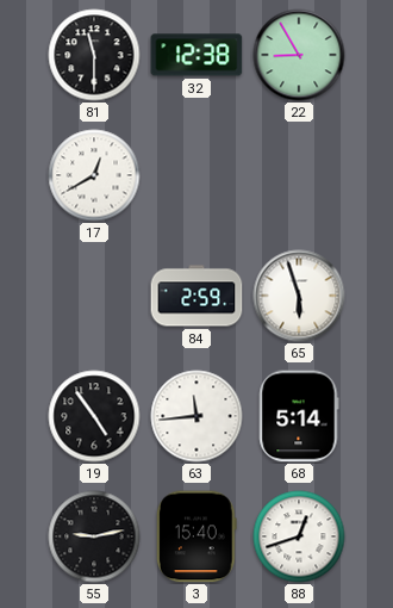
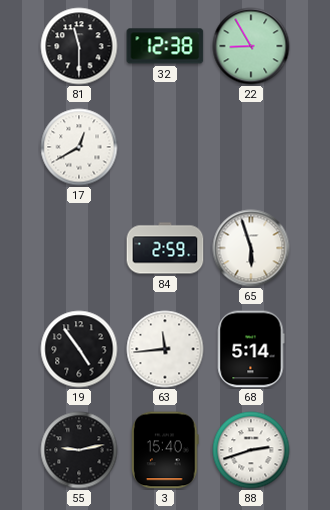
88: 12:42 -> 2:42 (251, 450)
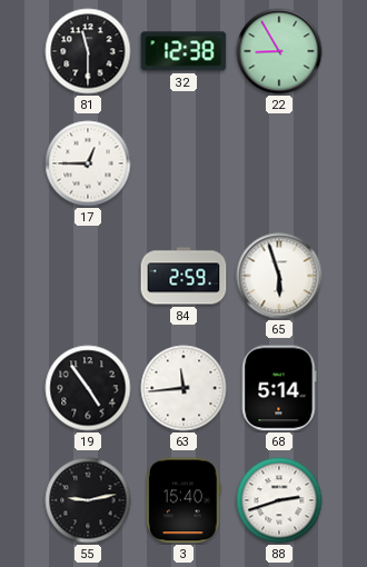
17: 12:40 -> 12:45 (88, 163)
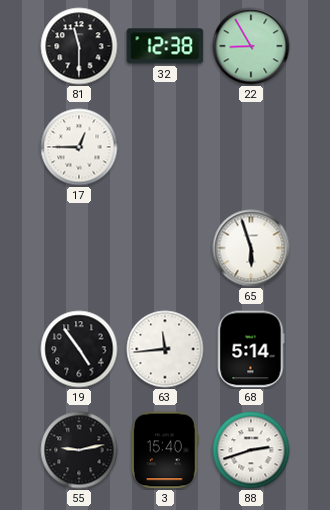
84: 2:59 -> none (183, 276)
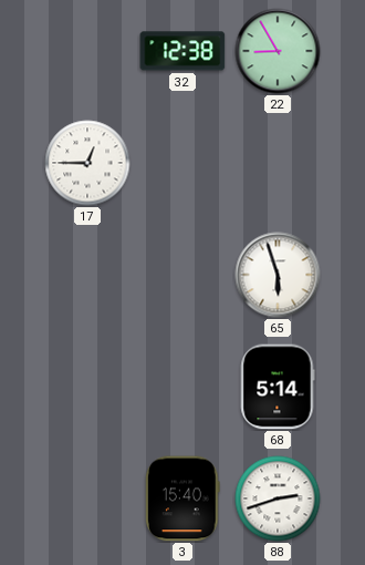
81: 11:30 -> none (79, 46)
19: 4:54 -> none (79, 349)
63: 11:44 -> none (165, 349)
55: 9:13 -> none (79, 450)
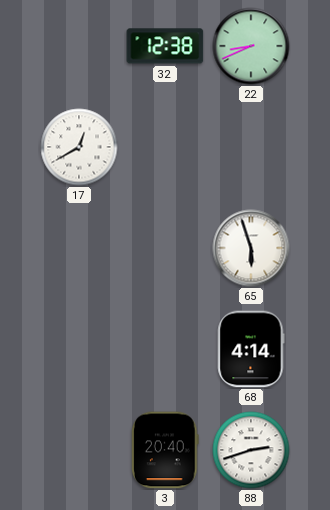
22: 8:55 -> 8:41 (251, 46)
17: 12:45 -> 12:40 (79, 147)
68: 5:14 -> 4:14 (251, 349)
3: 15:40 -> 20:40 (165, 450)
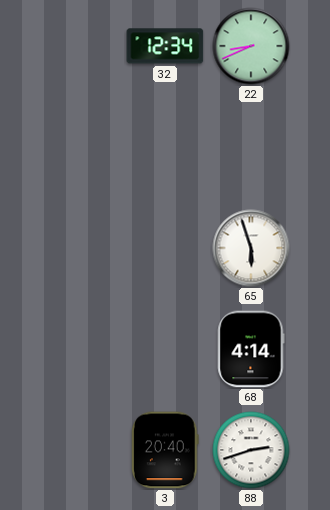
32: 12:38 -> 12:34 (165, 46)
17: 12:40 -> none (79, 147)
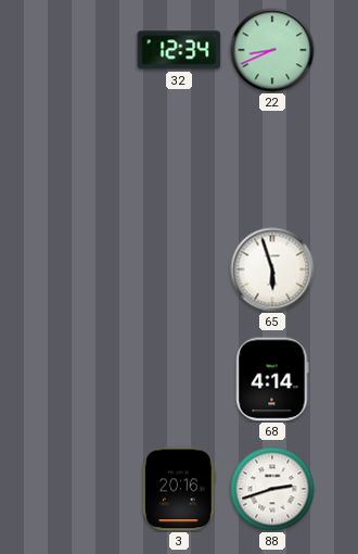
3: 20:40 -> 20:16 (179, 489)
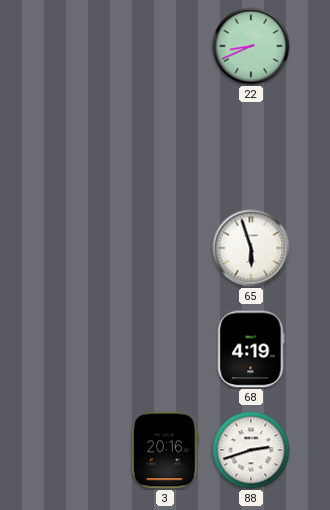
32: 12:34 -> none (179, 50)
68: 4:14 -> 4:19 (251, 349)
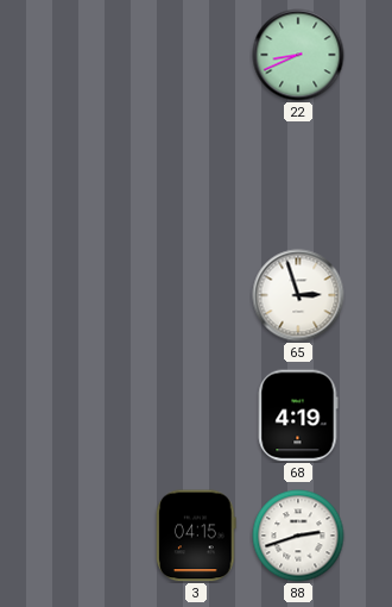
65: 5:57 -> 2:57 (298, 295)
3: 20:16 -> 04:15 (196, 536)
